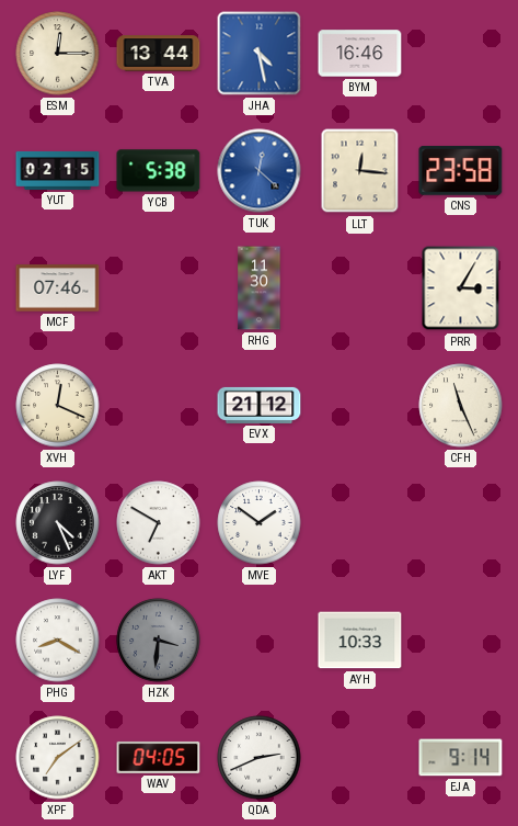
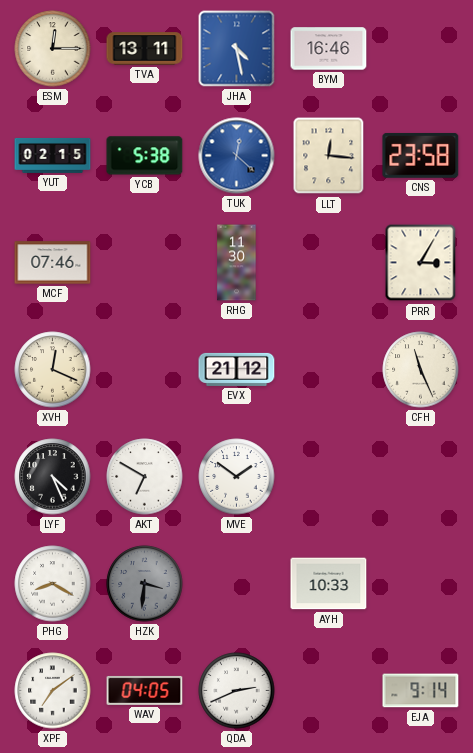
TVA: 13:44 -> 13:11 (145, 49)
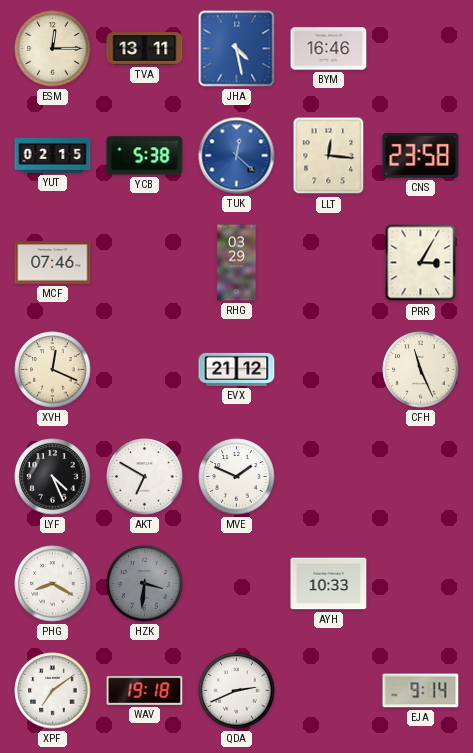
RHG: 11:30 -> 03:29 (237, 263)
MVE: 1:51 -> 1:49 (237, 477)
WAV: 04:05 -> 19:18 (145, 690)
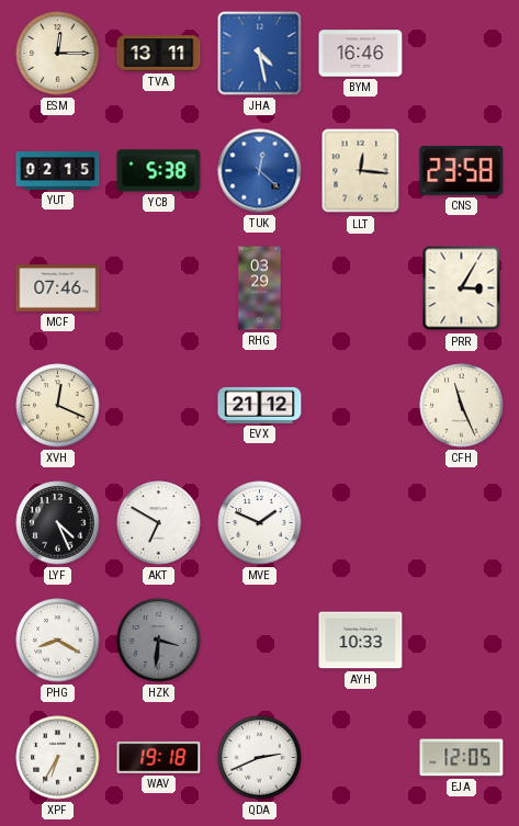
XPF: 7:09 -> 6:35 (58, 758)
EJA: 9:14 -> 12:05 (462, 758)
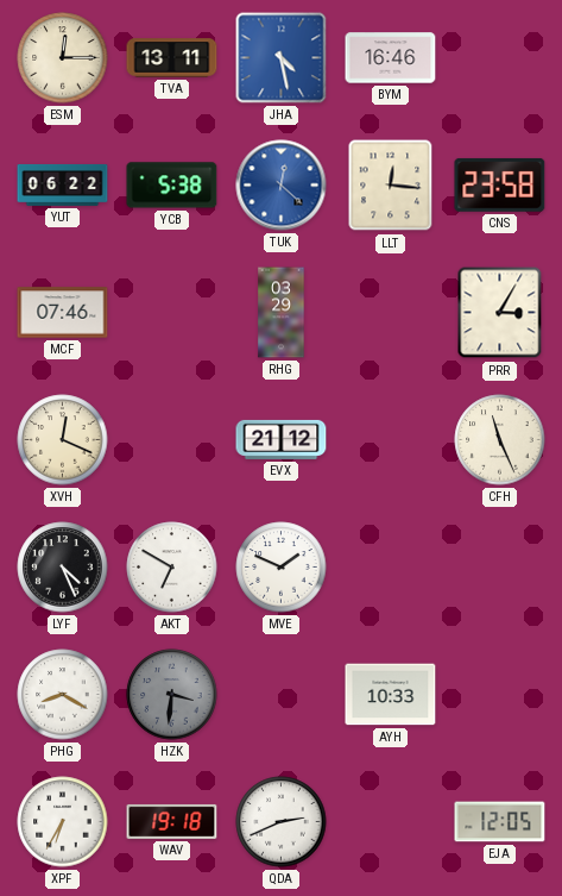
YUT: 02:15 -> 06:22 (63, 184)
